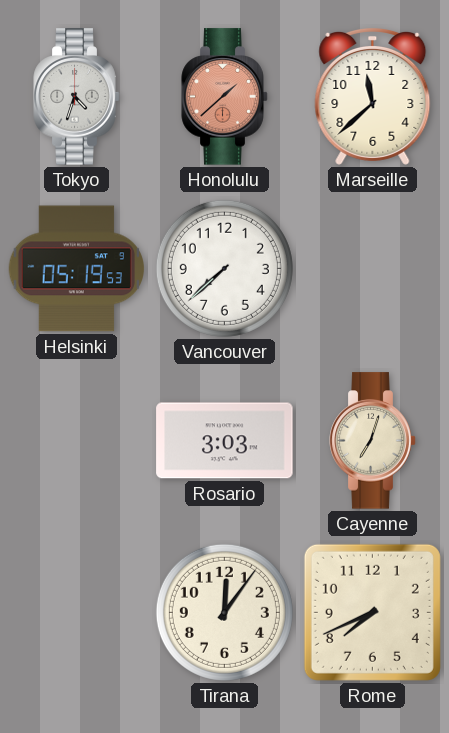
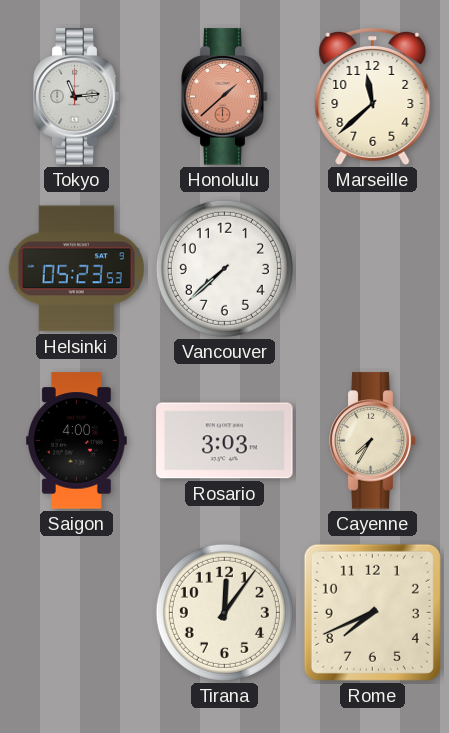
Tokyo: 4:33 -> 11:14 (77, 97)
Helsinki: 05:19 -> 05:23 (76, 269)
Saigon: none -> 4:00 (77, 441)
Cayenne: 7:03 -> 7:35 (373, 441)
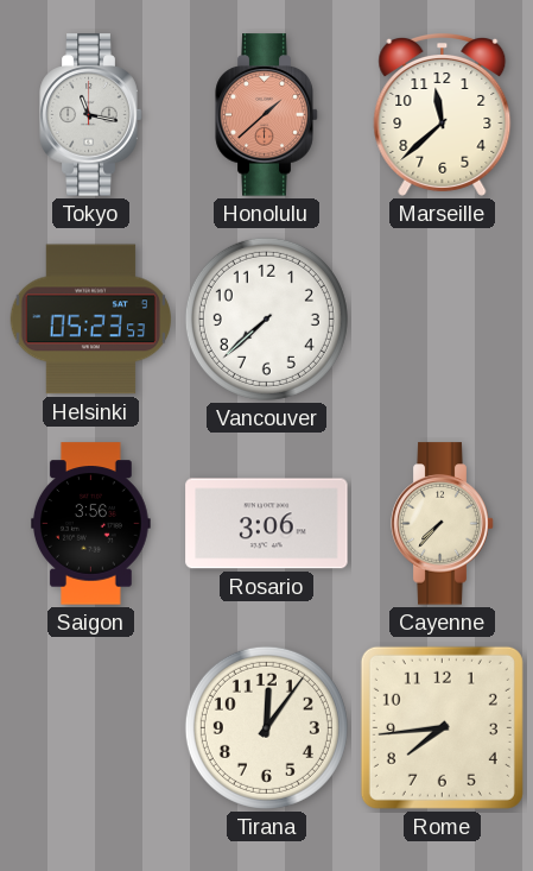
Tokyo: 11:14 -> 11:17 (91, 115)
Saigon: 4:00 -> 3:56 (91, 524)
Rosario: 3:03 -> 3:06 (267, 524)
Cayenne: 7:35 -> 7:37 (443, 524)
Rome: 7:41 -> 7:44 (442, 727)
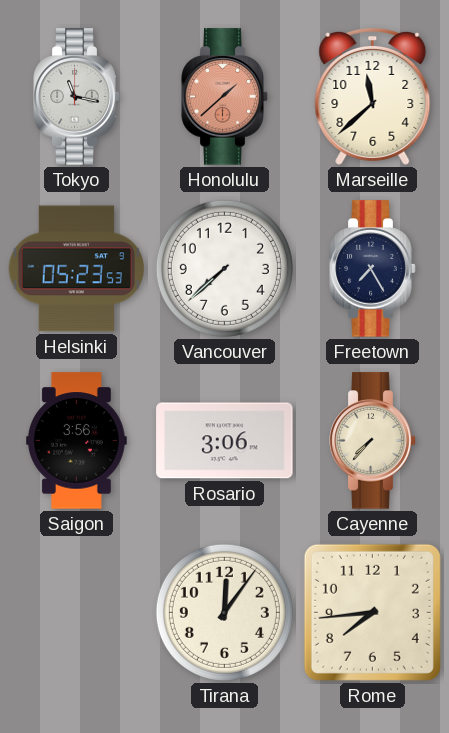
Freetown: none -> 7:25 (373, 269)
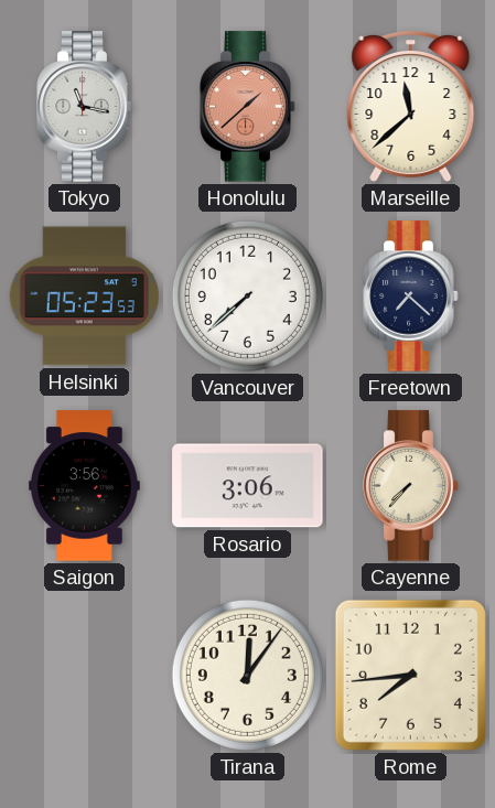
Freetown: 7:25 -> 7:22 (411, 297)
